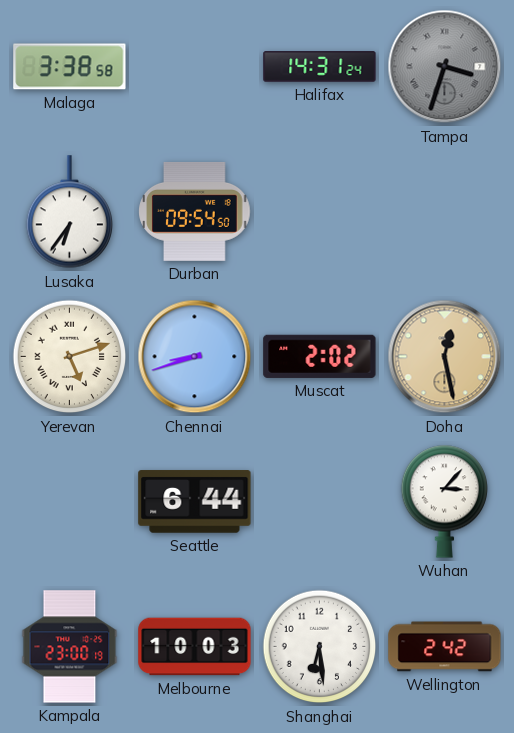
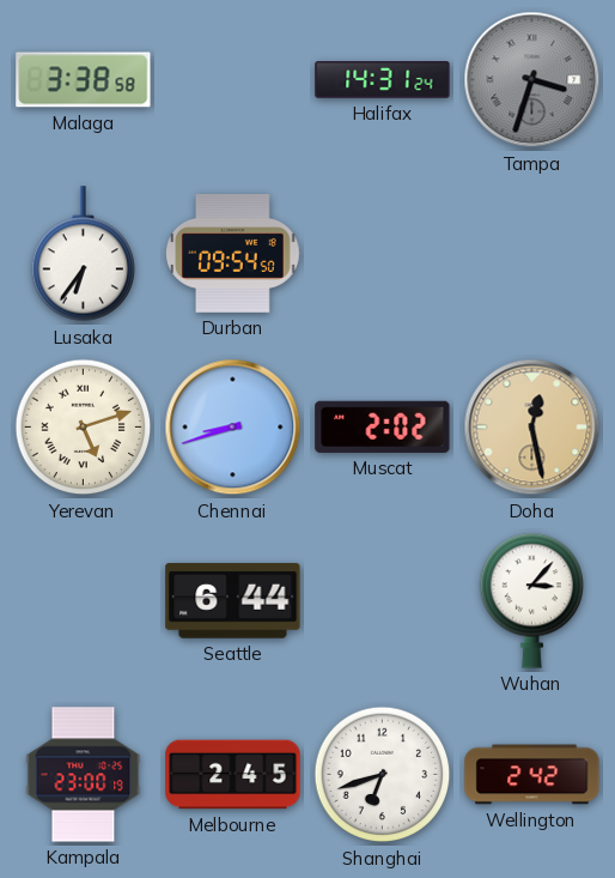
Melbourne: 10:03 -> 2:45 (233, 775)
Shanghai: 6:29 -> 6:42 (383, 775)
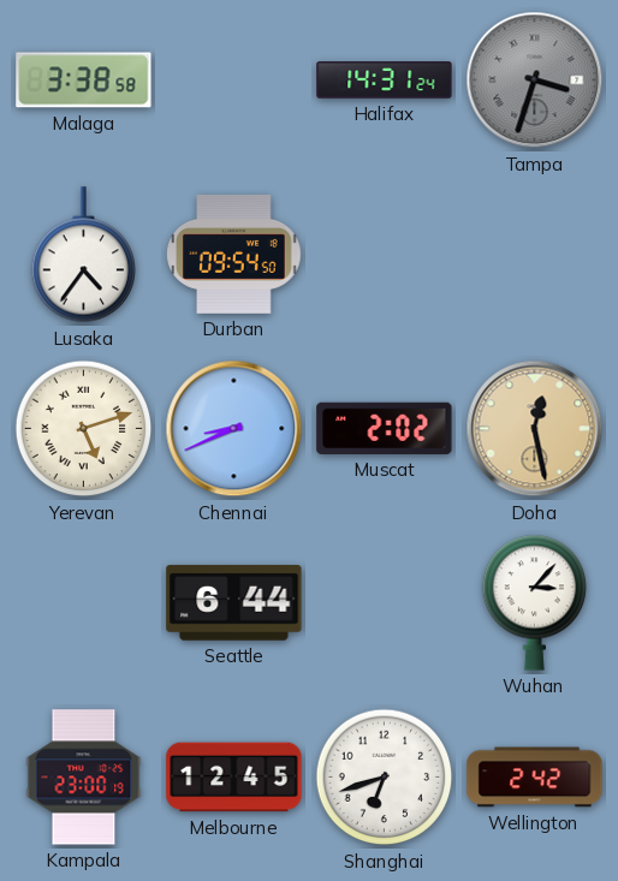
Lusaka: 6:36 -> 4:36 (84, 255)
Chennai: 8:42 -> 8:41 (234, 429)
Melbourne: 2:45 -> 12:45 (234, 778)
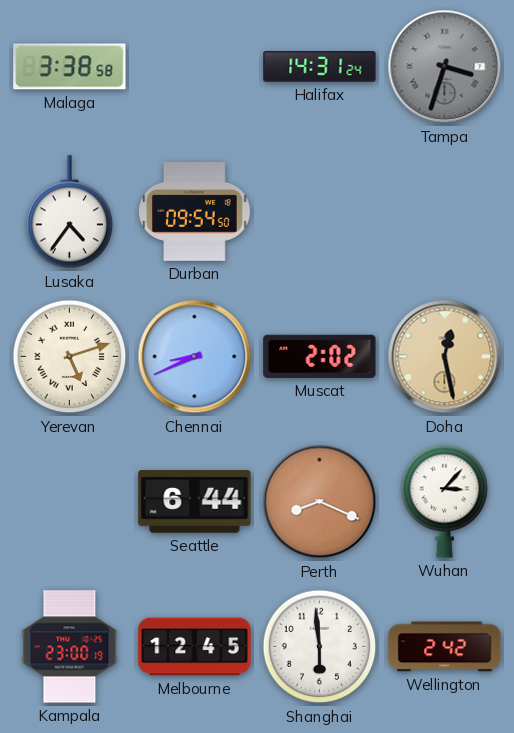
Perth: none -> 8:19 (320, 502)
Shanghai: 6:42 -> 5:59 (320, 647)
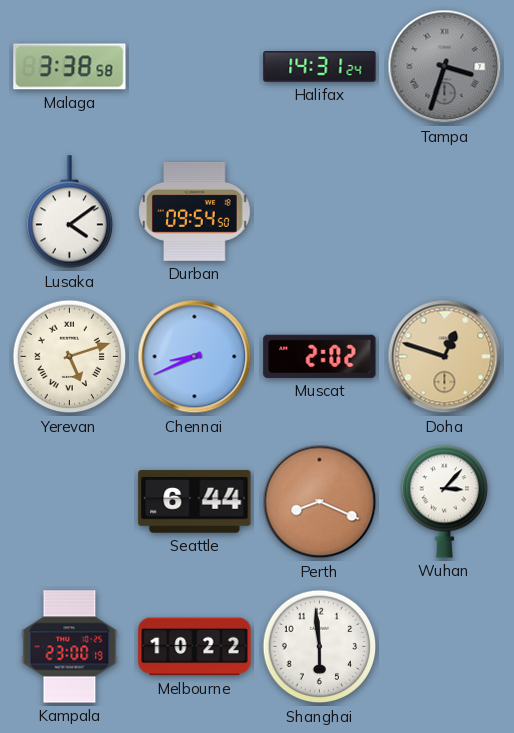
Lusaka: 4:36 -> 4:09 (70, 212)
Doha: 12:28 -> 12:48 (445, 357)
Melbourne: 12:45 -> 10:22 (195, 647)
Wellington: 2:42 -> none (445, 647)
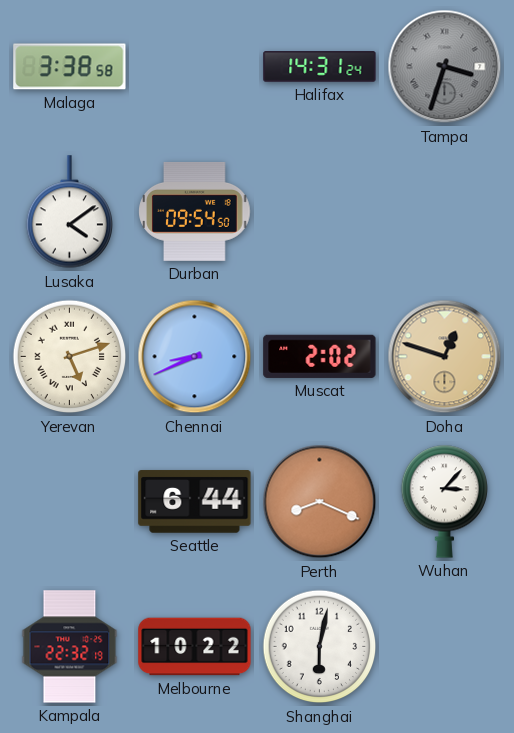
Kampala: 23:00 -> 22:32 (70, 647)
Shanghai: 5:59 -> 6:02 (320, 647)
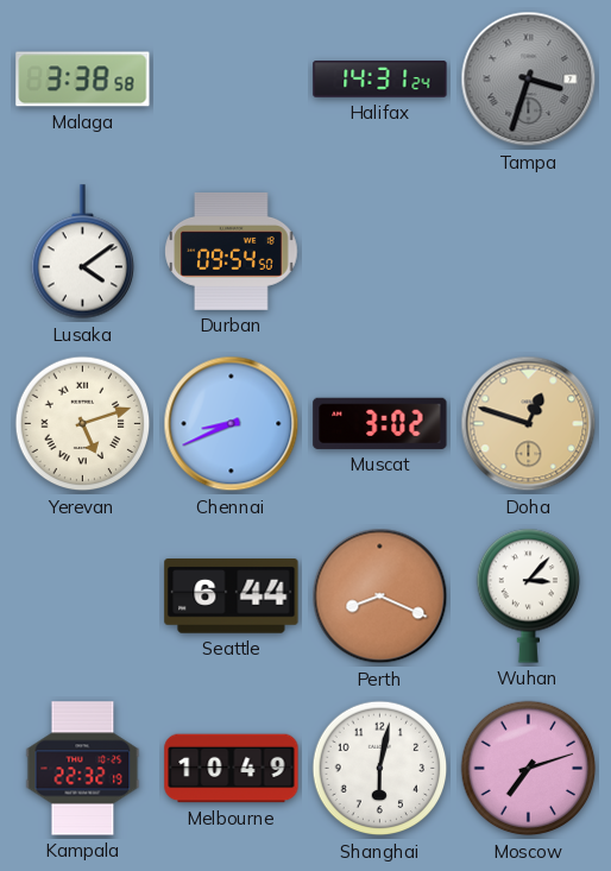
Muscat: 2:02 -> 3:02 (380, 423)
Melbourne: 10:22 -> 10:49 (232, 769)
Moscow: none -> 7:12 (529, 769)
